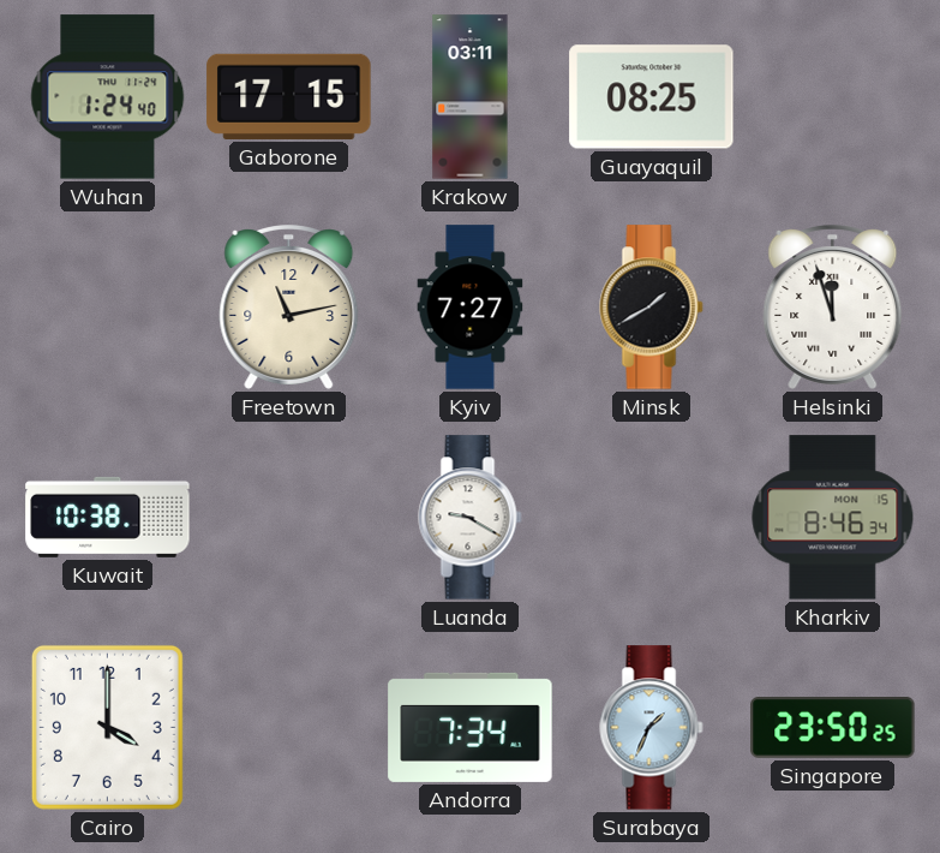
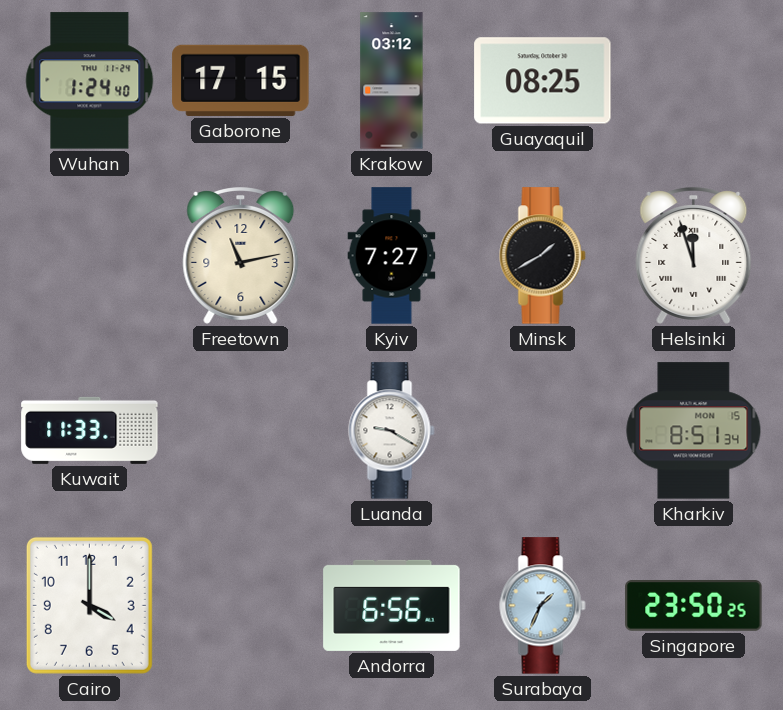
Krakow: 03:11 -> 03:12 (392, 81)
Kuwait: 10:38 -> 11:33 (90, 430)
Kharkiv: 8:46 -> 8:51 (694, 431)
Andorra: 7:34 -> 6:56 (392, 605)
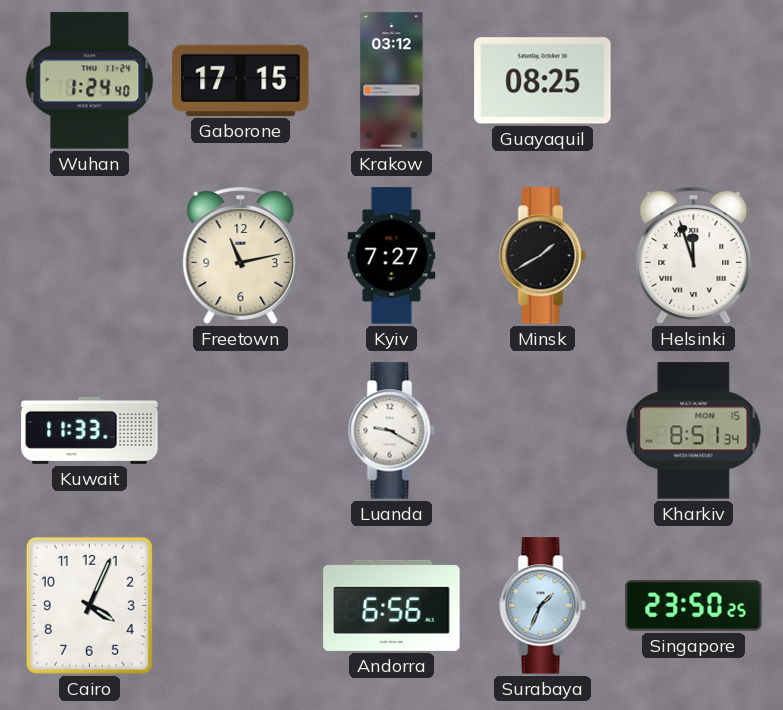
Cairo: 4:00 -> 4:04 (89, 605)
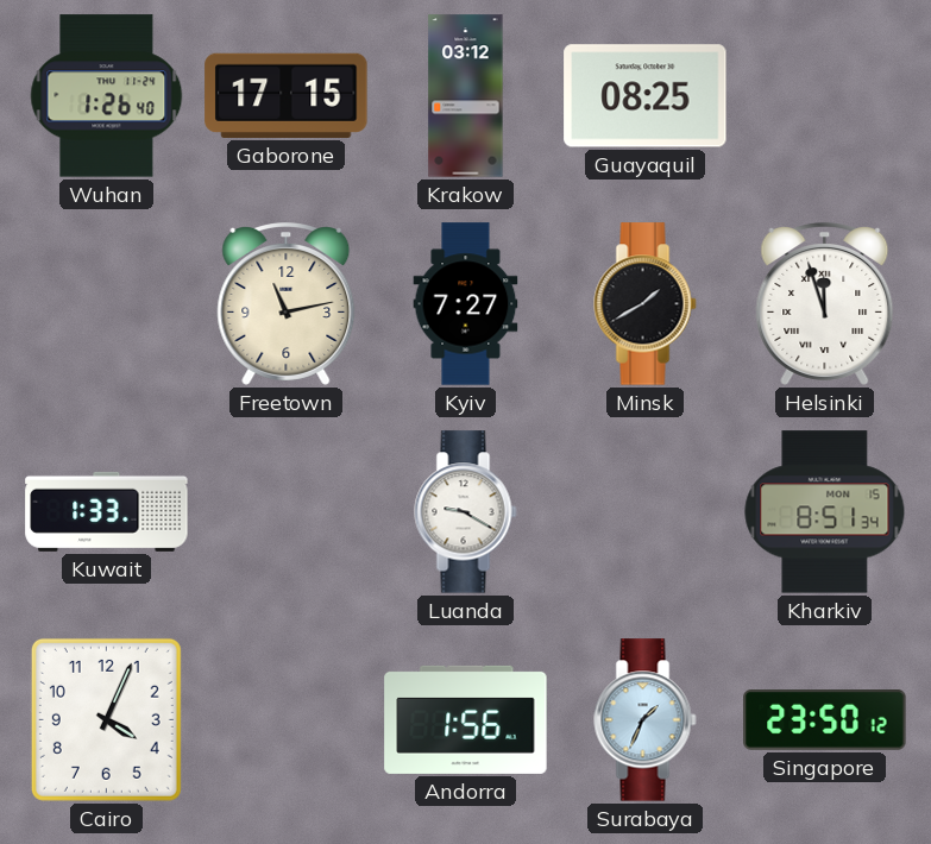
Wuhan: 1:24 -> 1:26 (107, 96)
Kuwait: 11:33 -> 1:33 (107, 511)
Andorra: 6:56 -> 1:56 (466, 719)
Singapore: 23:50:25 -> 23:50:12 (825, 720)
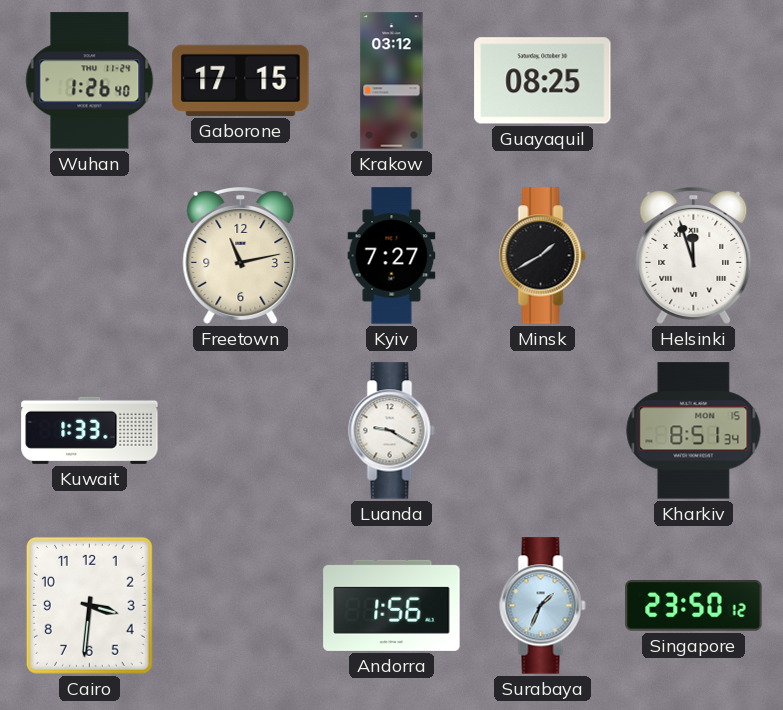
Cairo: 4:04 -> 3:31 (89, 605)
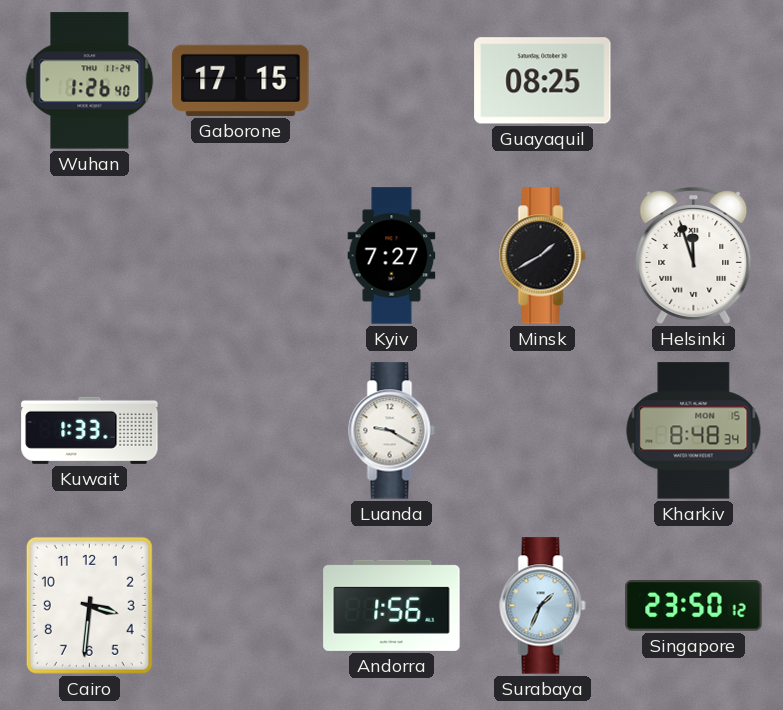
Krakow: 03:12 -> none (392, 81)
Freetown: 11:13 -> none (241, 256)
Kharkiv: 8:51 -> 8:48 (694, 431)
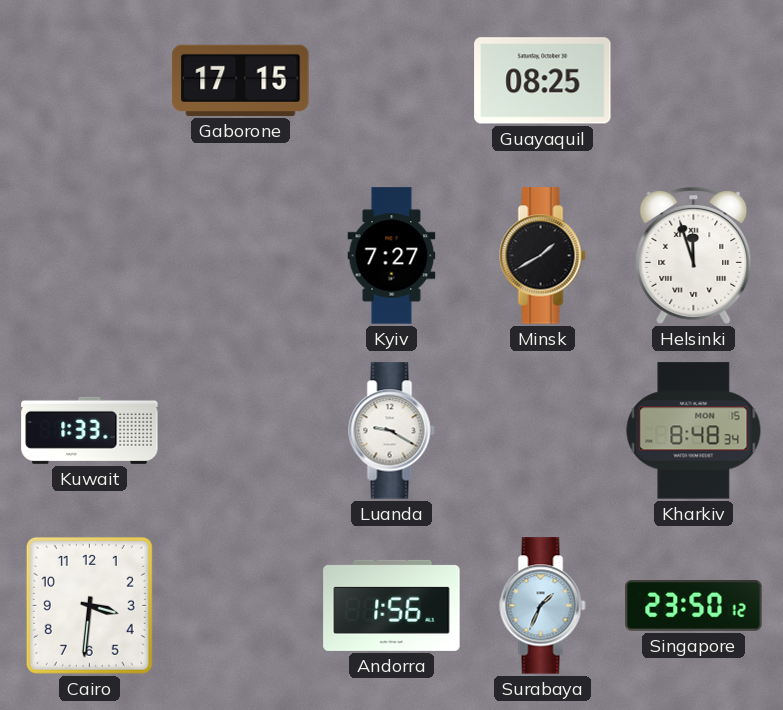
Wuhan: 1:26 -> none (90, 81)
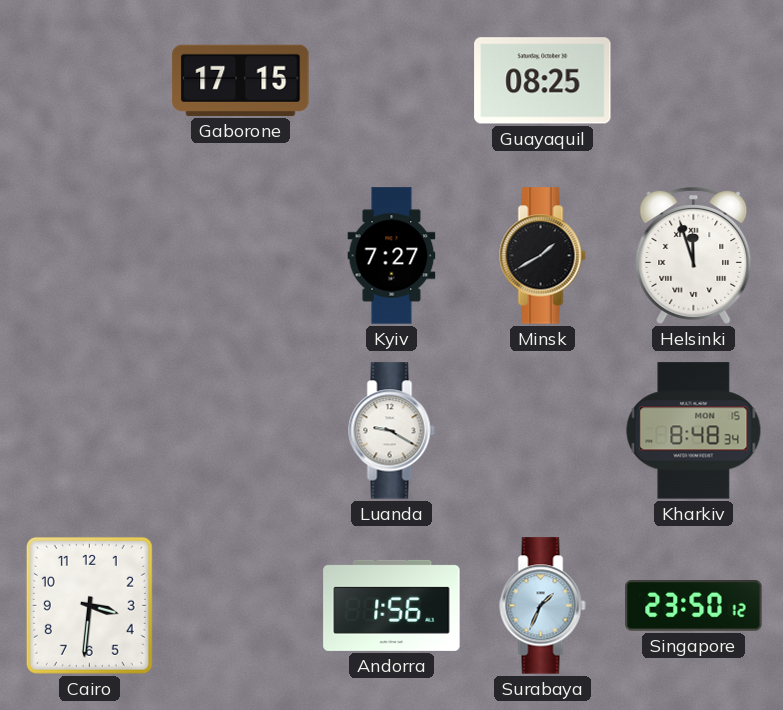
Kuwait: 1:33 -> none (90, 430)
